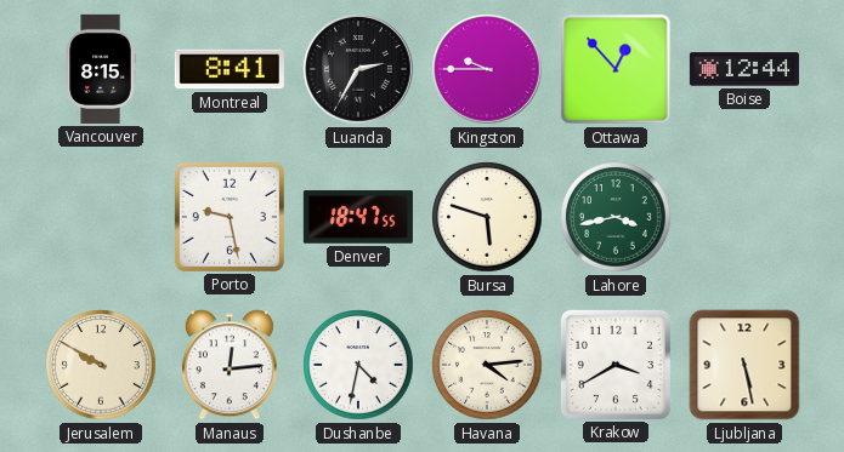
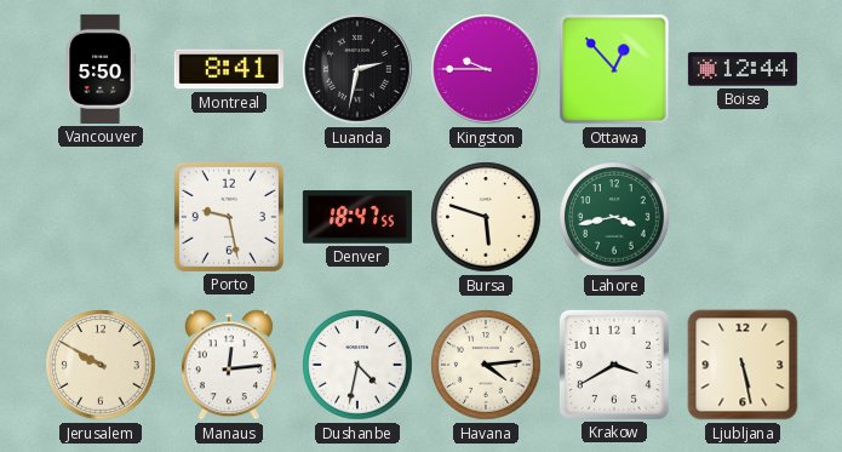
Vancouver: 8:15 -> 5:50 (101, 69)
Luanda: 2:35 -> 2:32 (357, 69)
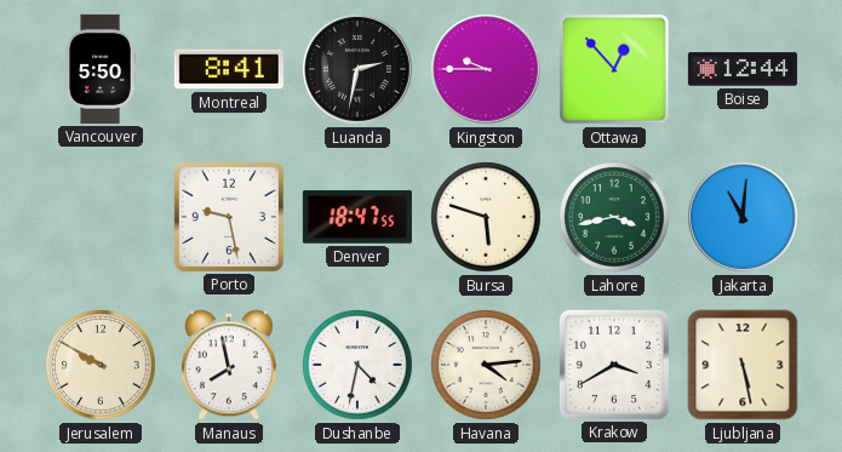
Jakarta: none -> 11:01 (743, 217)
Manaus: 12:14 -> 7:58 (229, 365)
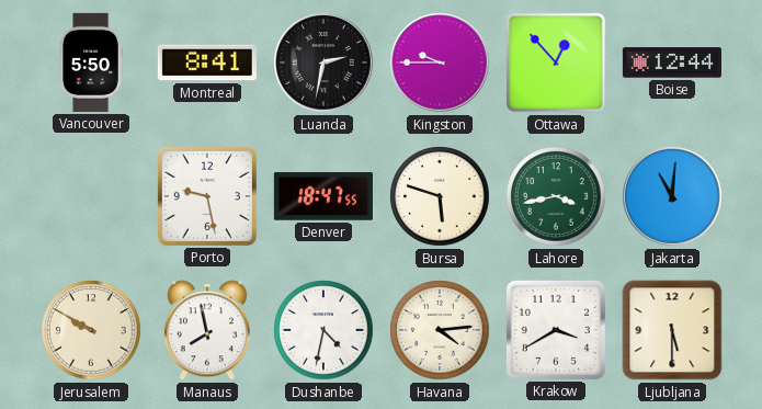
Ljubljana: 5:28 -> 5:30 (672, 330)
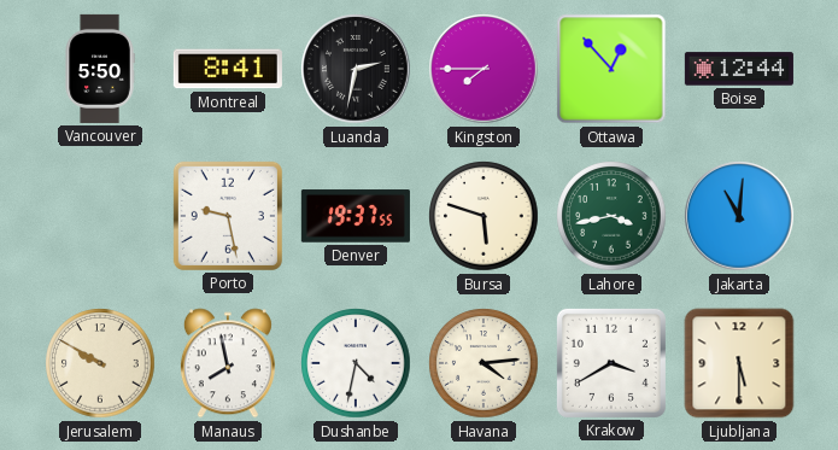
Kingston: 9:45 -> 7:45 (484, 69)
Denver: 18:47 -> 19:37 (356, 216)
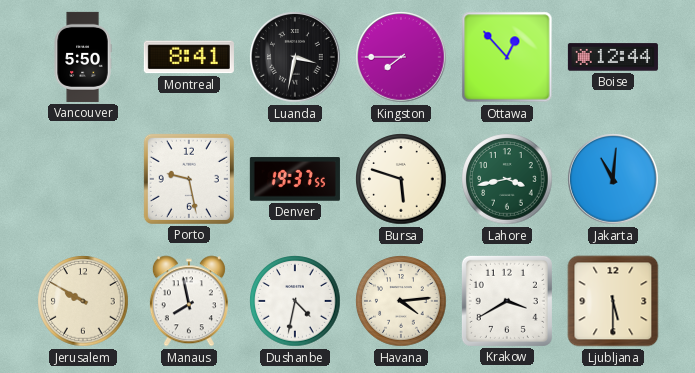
Luanda: 2:32 -> 3:32 (295, 57)
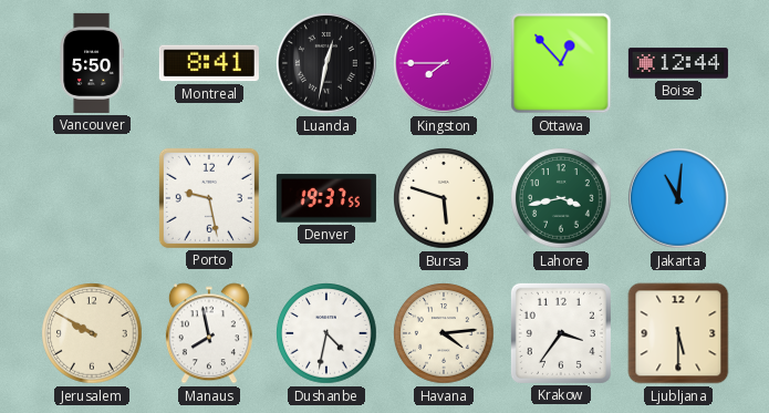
Luanda: 3:32 -> 12:32 (326, 63)
Krakow: 3:40 -> 3:36 (561, 333)
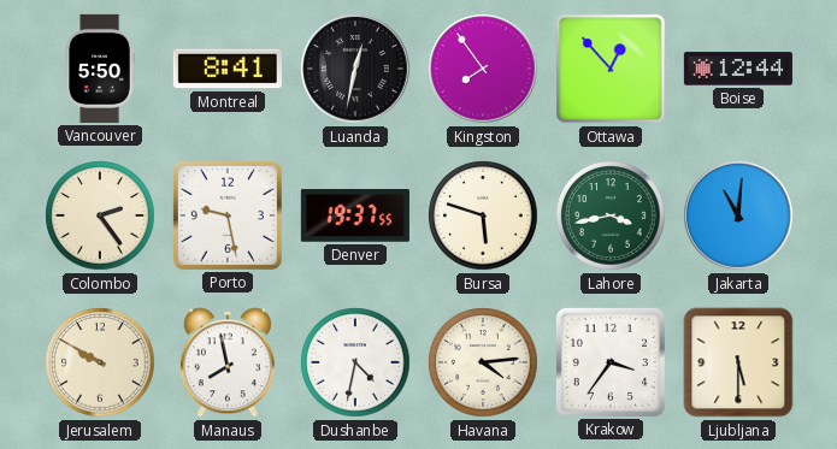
Kingston: 7:45 -> 7:54 (483, 69)
Colombo: none -> 2:24 (100, 215)
